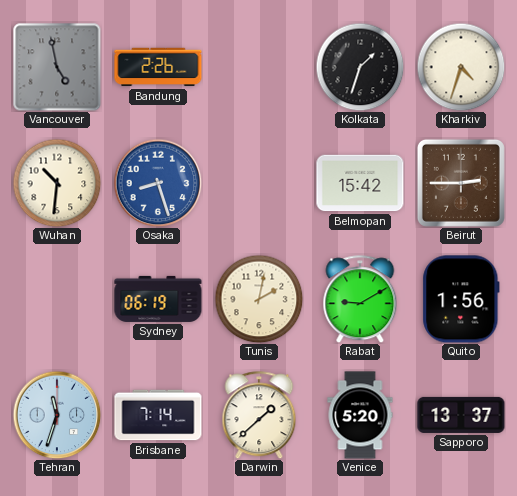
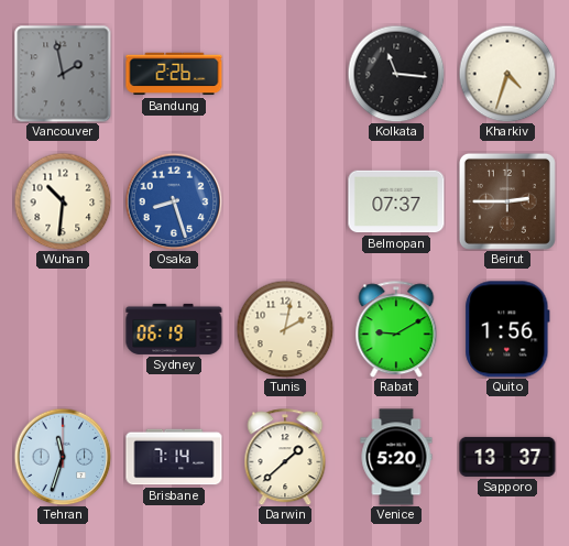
Vancouver: 4:58 -> 1:58 (63, 74)
Kolkata: 1:33 -> 11:16 (396, 74)
Belmopan: 15:42 -> 07:37 (396, 201)
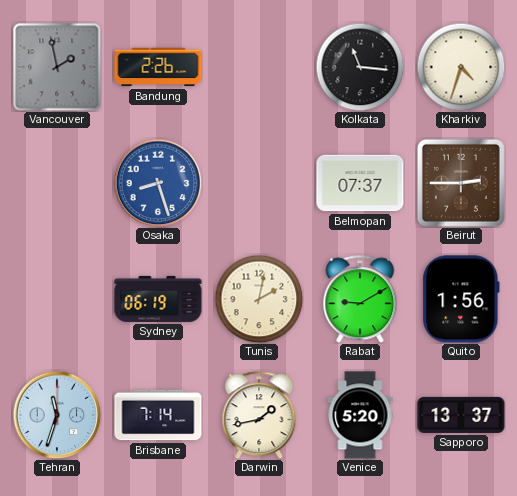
Wuhan: 10:31 -> none (63, 201)
Darwin: 1:38 -> 1:43 (259, 415)
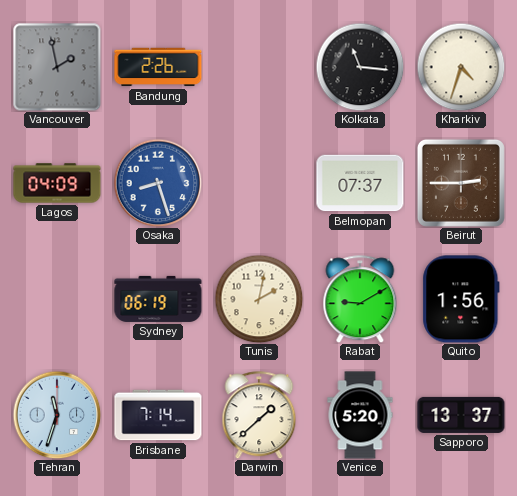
Lagos: none -> 04:09 (57, 183)
Darwin: 1:43 -> 1:38 (259, 415)
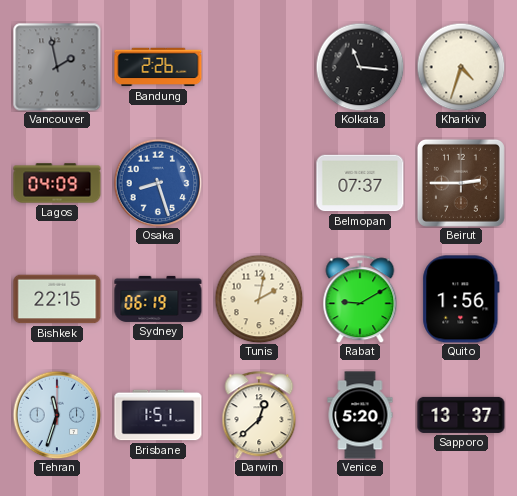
Bishkek: none -> 22:15 (57, 299)
Brisbane: 7:14 -> 1:51 (158, 415)
Darwin: 1:38 -> 12:38 (259, 415)
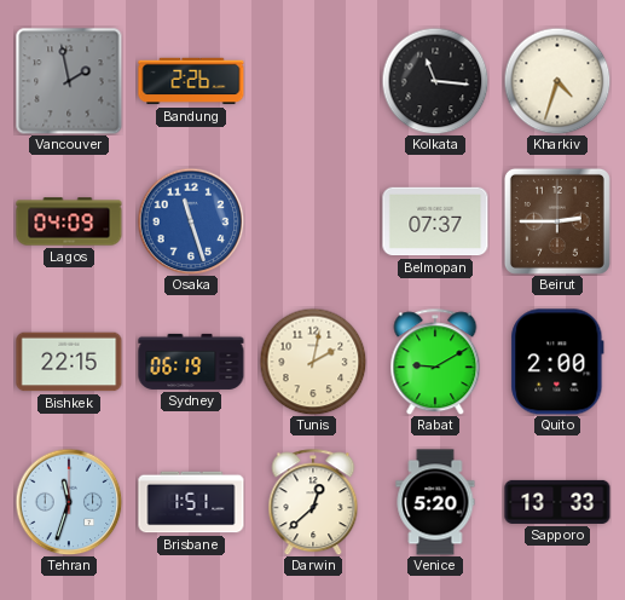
Osaka: 8:27 -> 11:27 (191, 221)
Quito: 1:56 -> 2:00 (557, 362)
Sapporo: 13:37 -> 13:33 (557, 502)
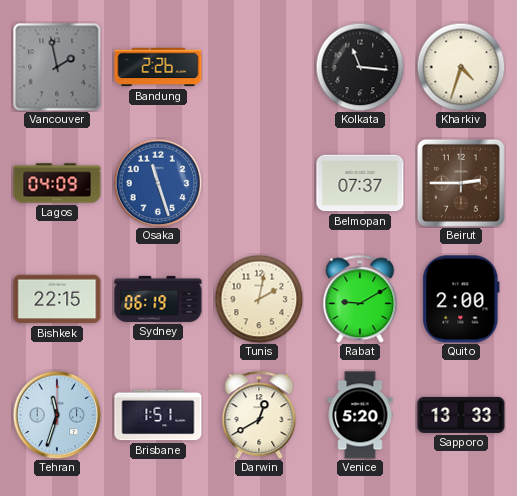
Darwin: 12:38 -> 12:40 (259, 415)
